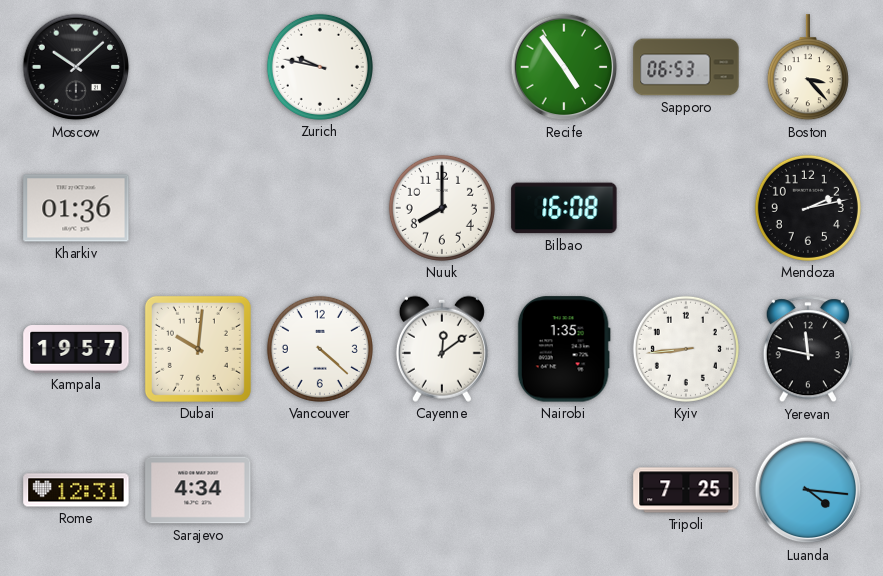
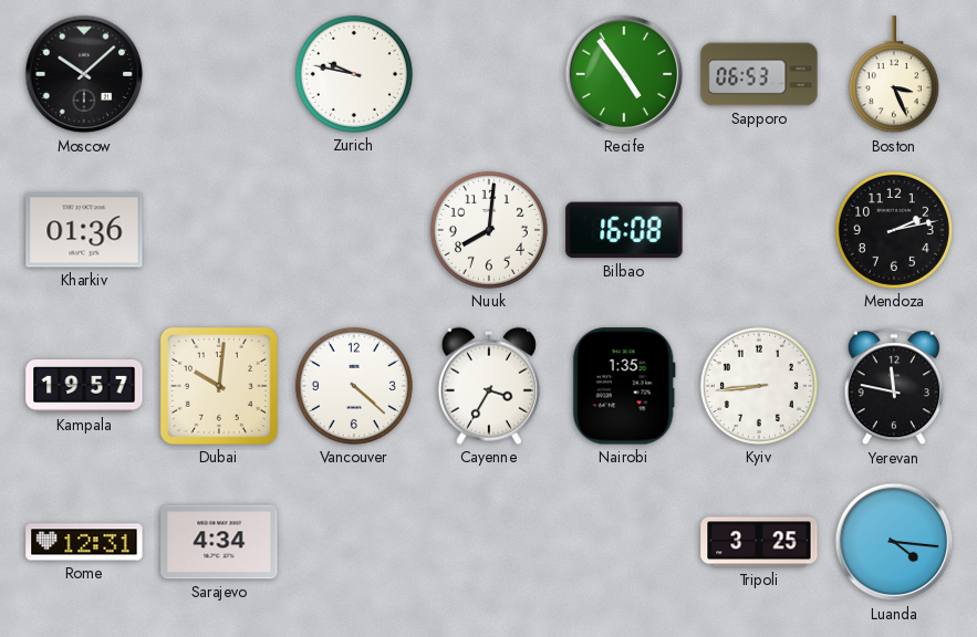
Boston: 3:23 -> 3:26 (894, 75)
Nuuk: 8:00 -> 8:01 (489, 230)
Cayenne: 12:09 -> 3:35 (489, 386)
Tripoli: 7:25 -> 3:25 (759, 542)
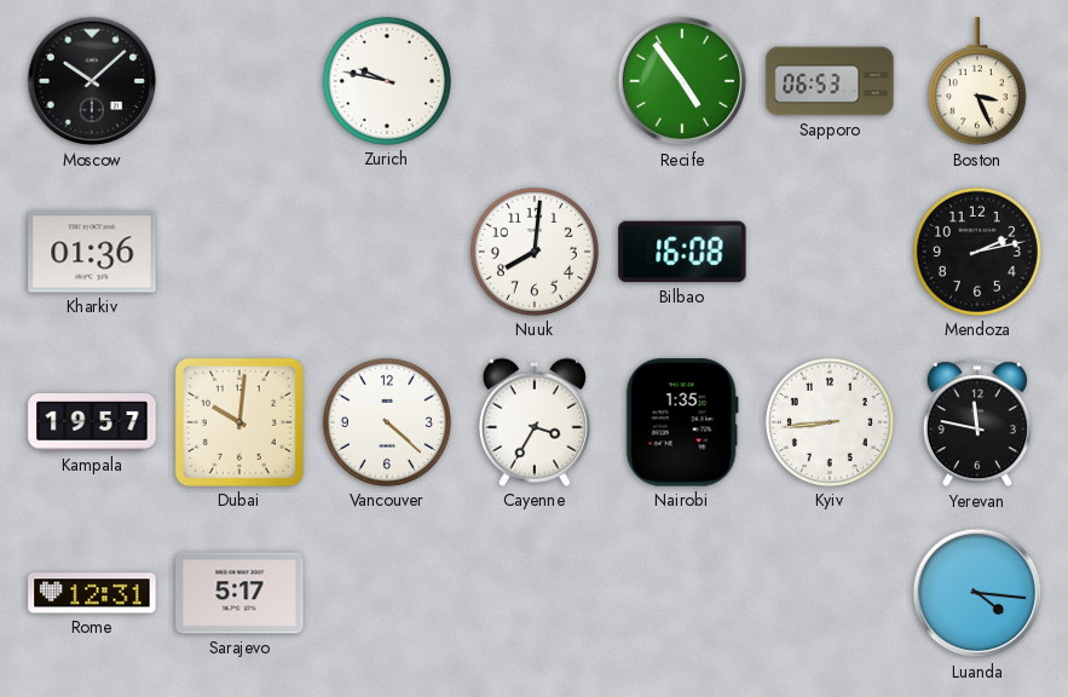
Sarajevo: 4:34 -> 5:17 (239, 593)
Tripoli: 3:25 -> none (759, 542)
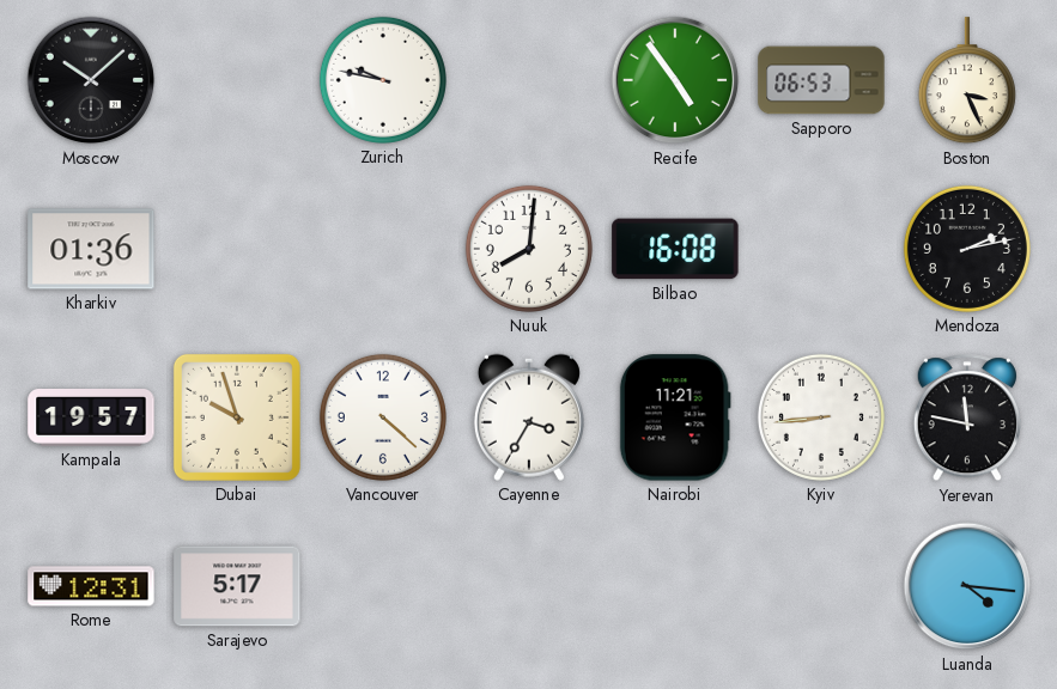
Dubai: 10:01 -> 9:57 (237, 417)
Nairobi: 1:35 -> 11:21 (675, 417)
